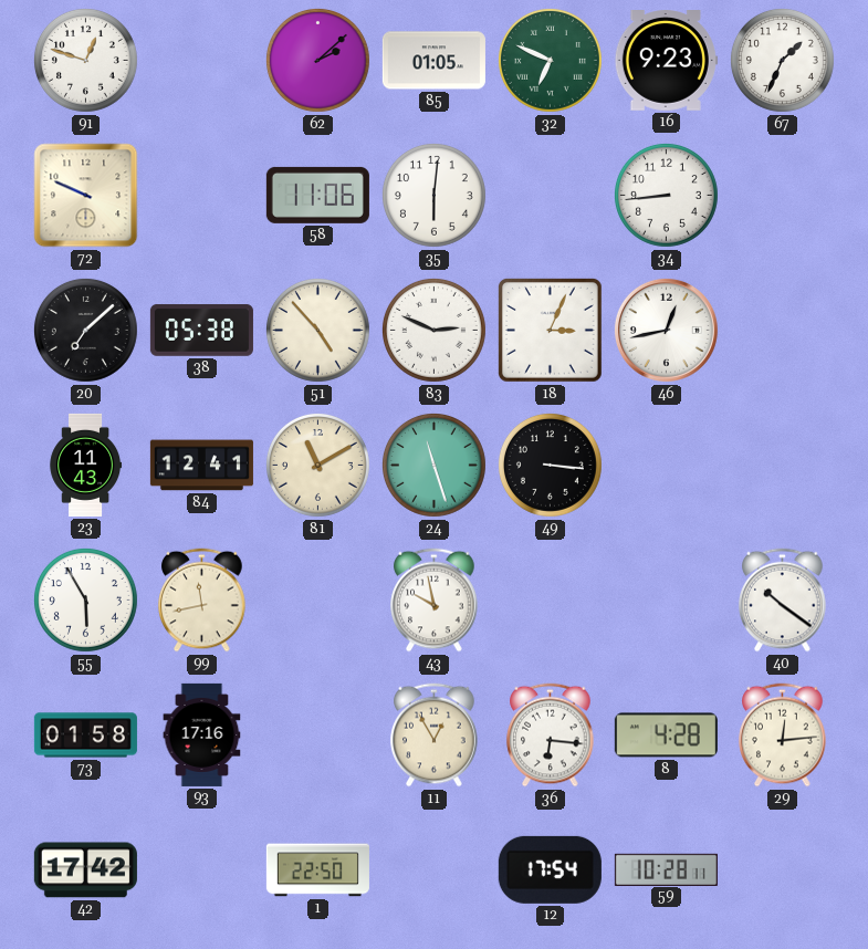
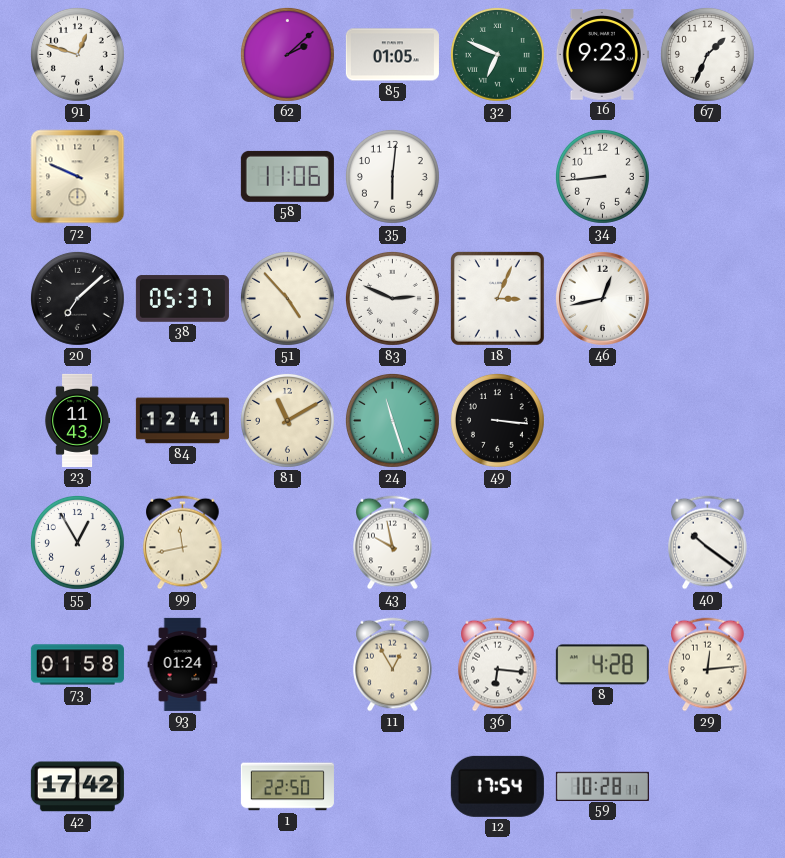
38: 05:38 -> 05:37 (182, 299)
55: 5:55 -> 12:55 (77, 542)
93: 17:16 -> 01:24 (183, 664)
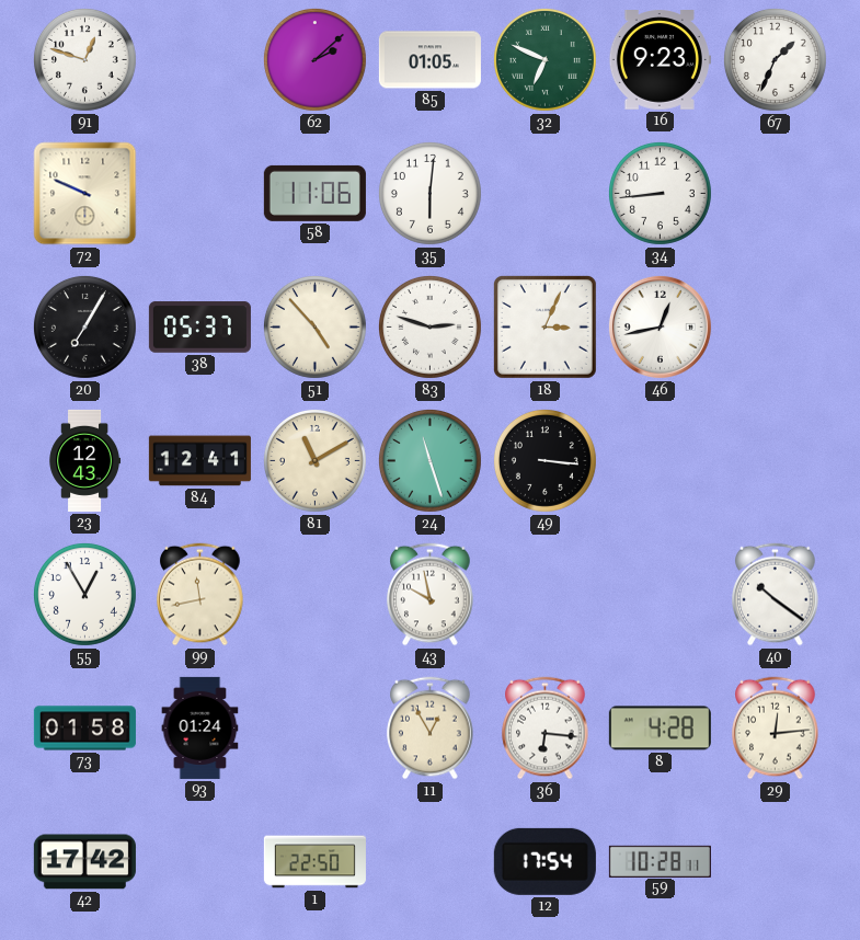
20: 7:08 -> 7:05 (84, 326)
83: 2:49 -> 2:48 (429, 326)
23: 11:43 -> 12:43 (85, 460)
